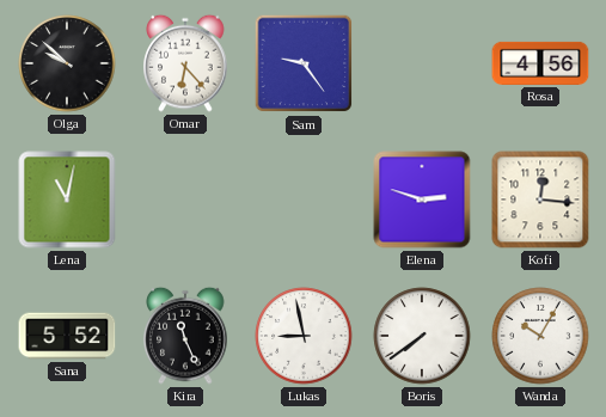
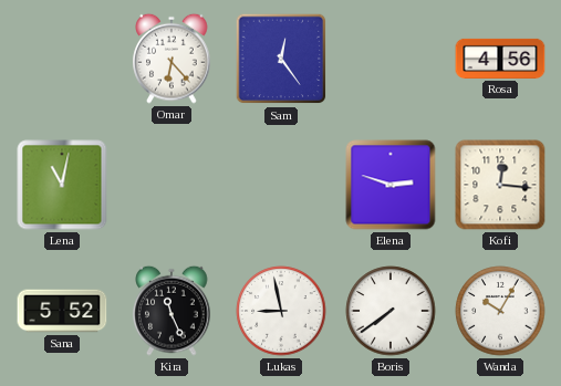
Olga: 9:52 -> none (67, 63)
Sam: 9:24 -> 12:24 (281, 59)
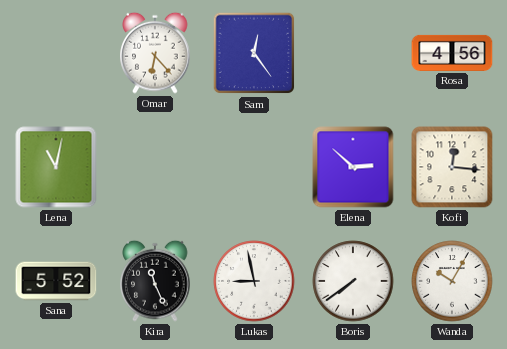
Elena: 2:48 -> 2:52 (353, 167)
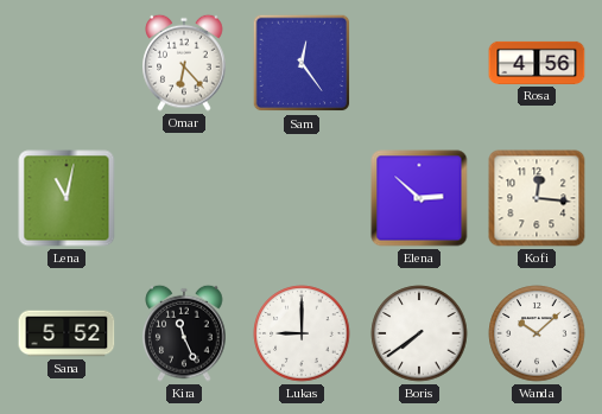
Lukas: 8:58 -> 9:00 (302, 333)
Wanda: 10:05 -> 10:08 (537, 333)
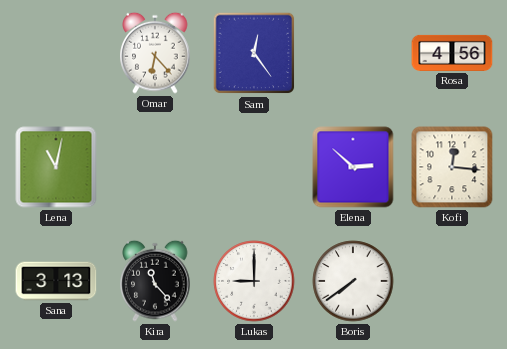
Sana: 5:52 -> 3:13 (56, 281)
Kira: 11:26 -> 11:23 (155, 281)
Wanda: 10:08 -> none (537, 333)
